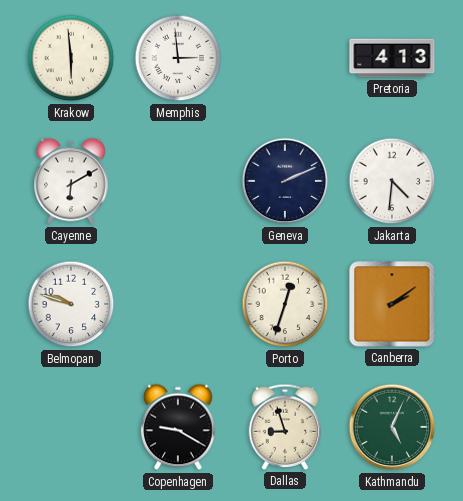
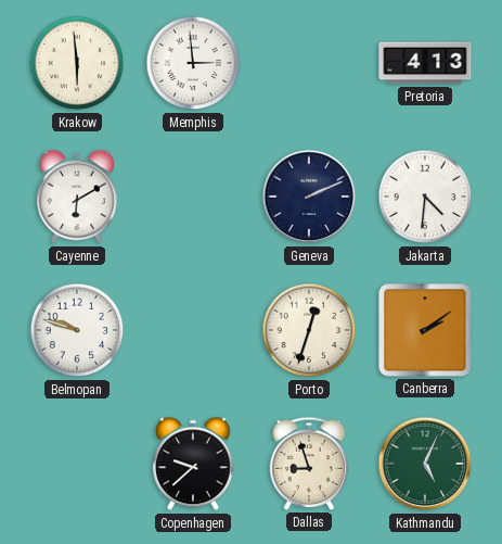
Copenhagen: 9:20 -> 9:38 (193, 464)
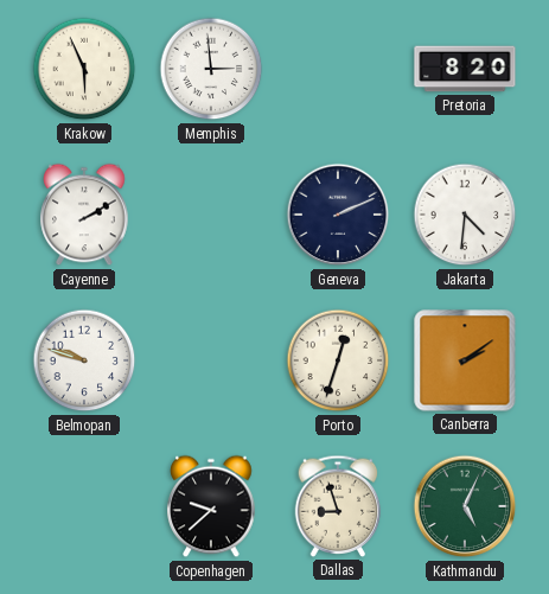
Krakow: 5:59 -> 5:56 (84, 69)
Pretoria: 4:13 -> 8:20 (465, 69)
Cayenne: 6:10 -> 2:10 (84, 215)
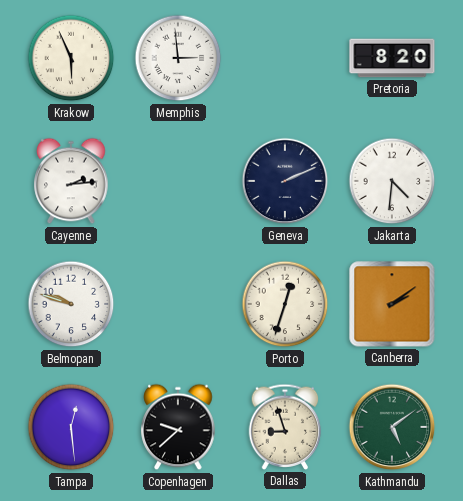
Cayenne: 2:10 -> 2:14 (71, 181)
Tampa: none -> 12:29 (71, 427)
Kathmandu: 5:04 -> 5:09 (392, 427)
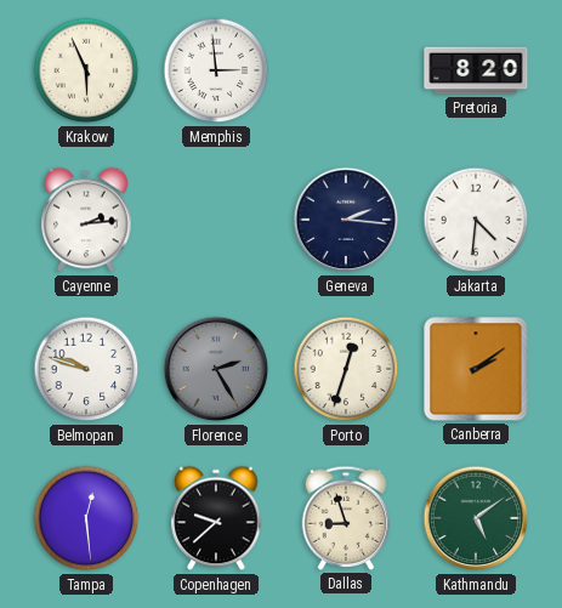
Geneva: 2:11 -> 2:16 (346, 220)
Florence: none -> 2:25 (216, 369)
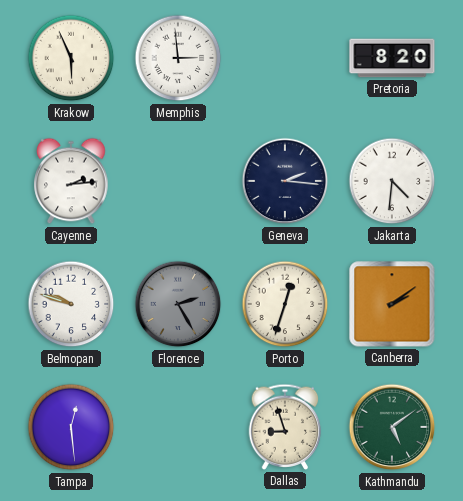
Copenhagen: 9:38 -> none (216, 518)
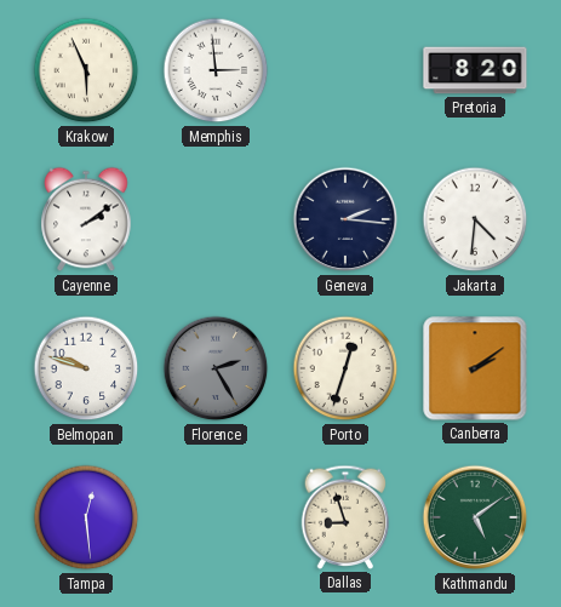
Cayenne: 2:14 -> 2:09 (86, 219)
